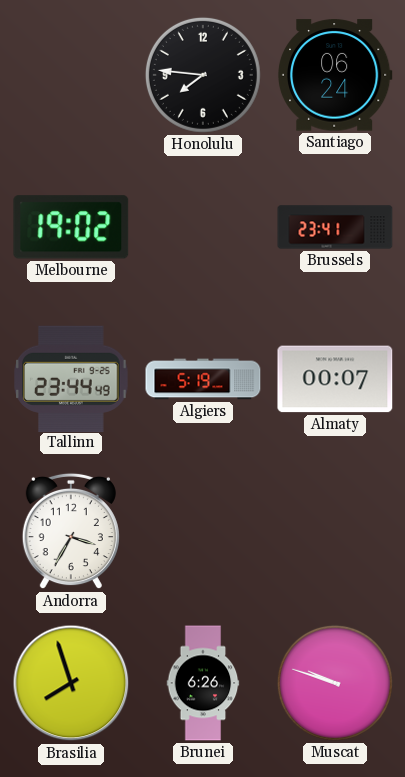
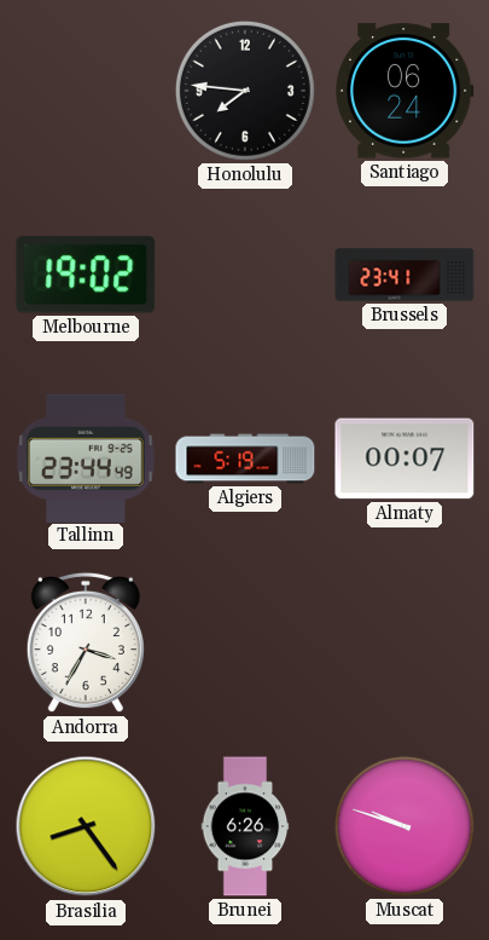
Brasilia: 7:57 -> 8:24 (86, 826)
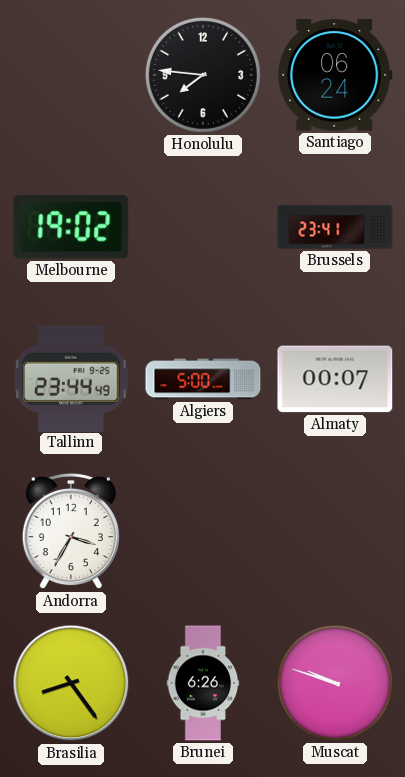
Algiers: 5:19 -> 5:00 (203, 379)
